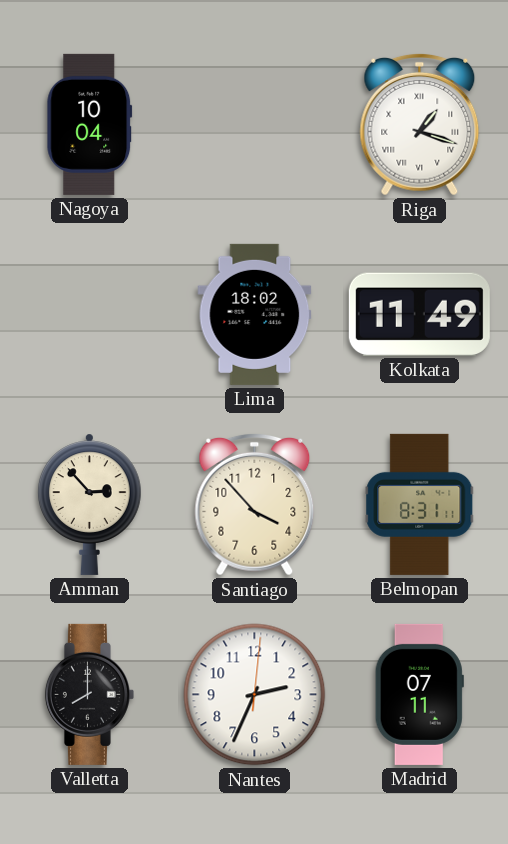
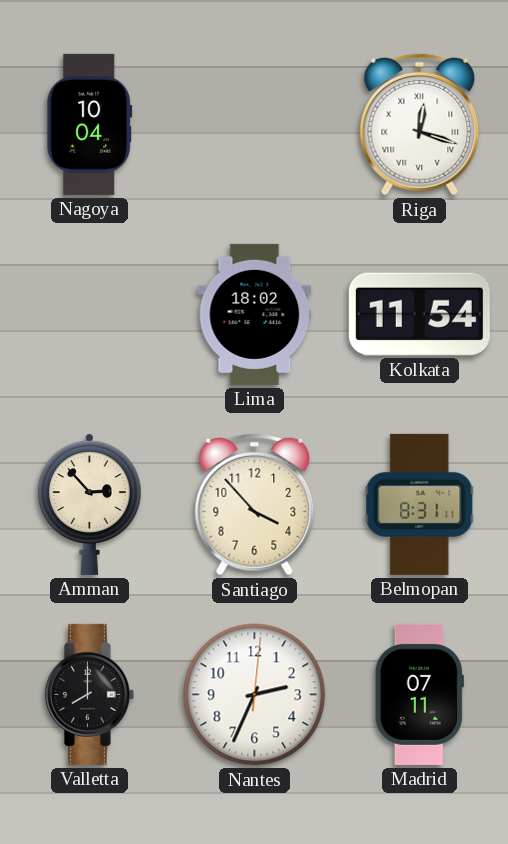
Riga: 1:18 -> 12:18 (420, 124)
Kolkata: 11:49 -> 11:54 (419, 314)
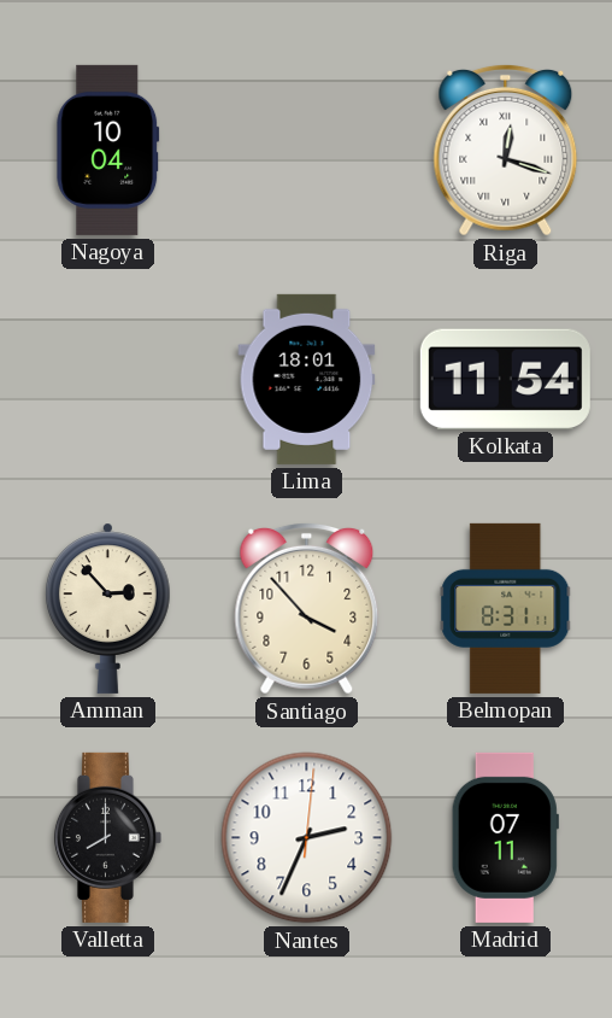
Lima: 18:02 -> 18:01 (307, 379)
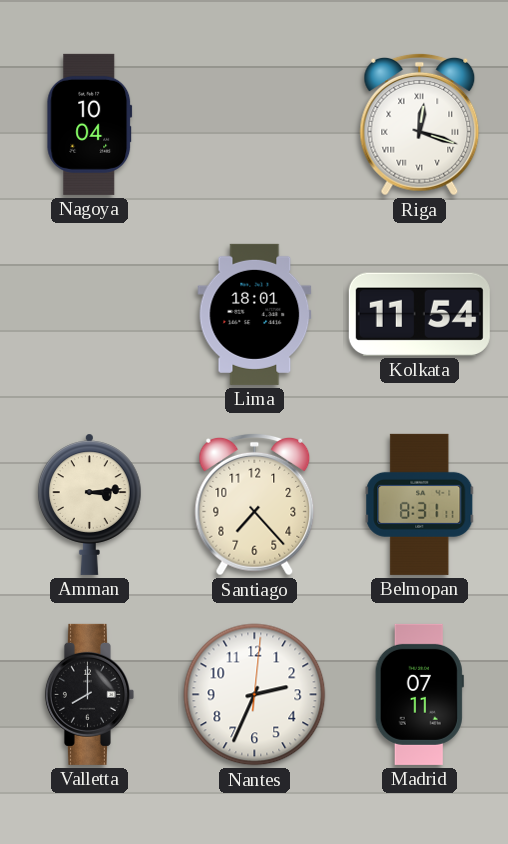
Amman: 2:53 -> 3:14 (89, 504)
Santiago: 3:53 -> 7:23 (255, 504)
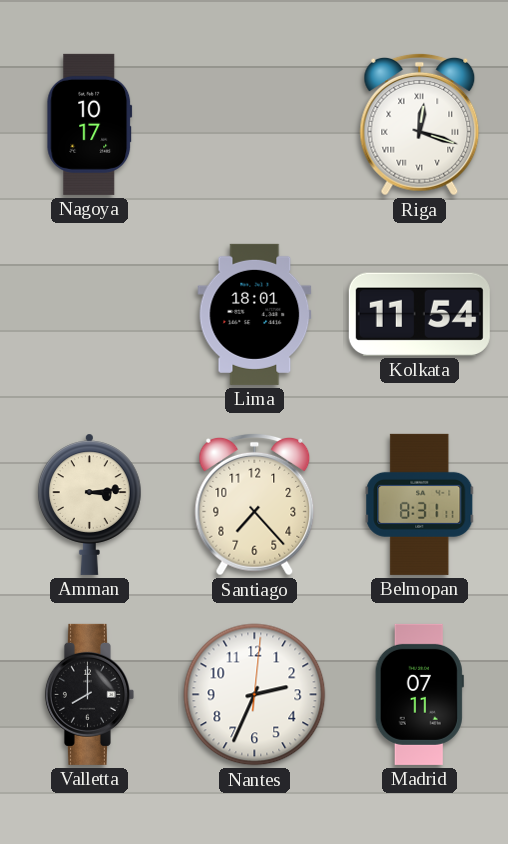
Nagoya: 10:04 -> 10:17 (90, 124)
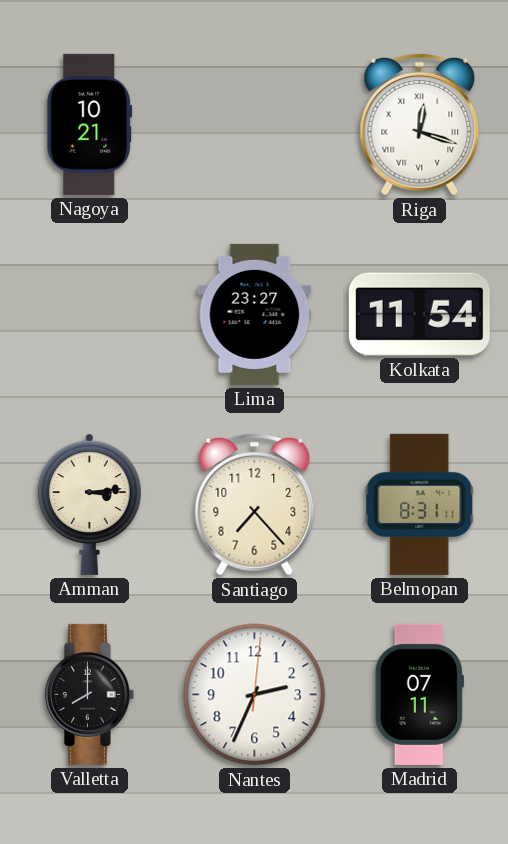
Nagoya: 10:17 -> 10:21 (90, 124)
Lima: 18:01 -> 23:27 (255, 314)
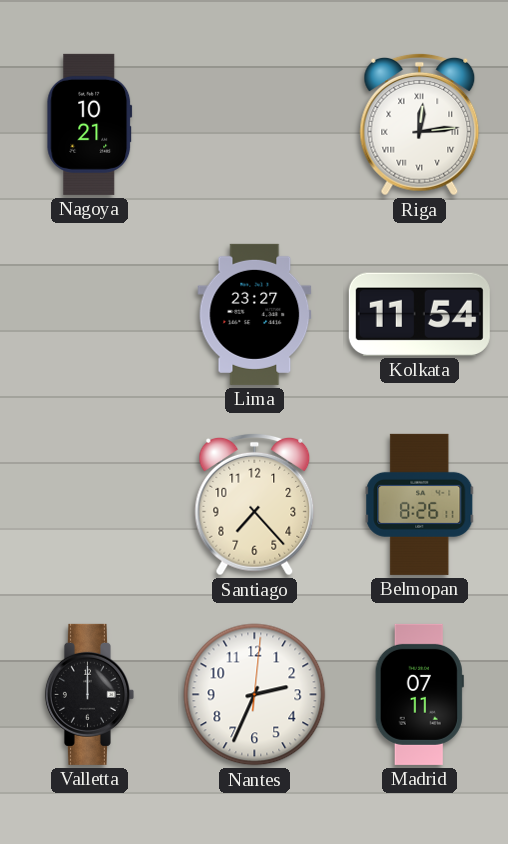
Riga: 12:18 -> 12:14 (420, 124)
Amman: 3:14 -> none (89, 504)
Belmopan: 8:31 -> 8:26 (420, 504)
Valletta: 8:00 -> 12:00 (89, 694)
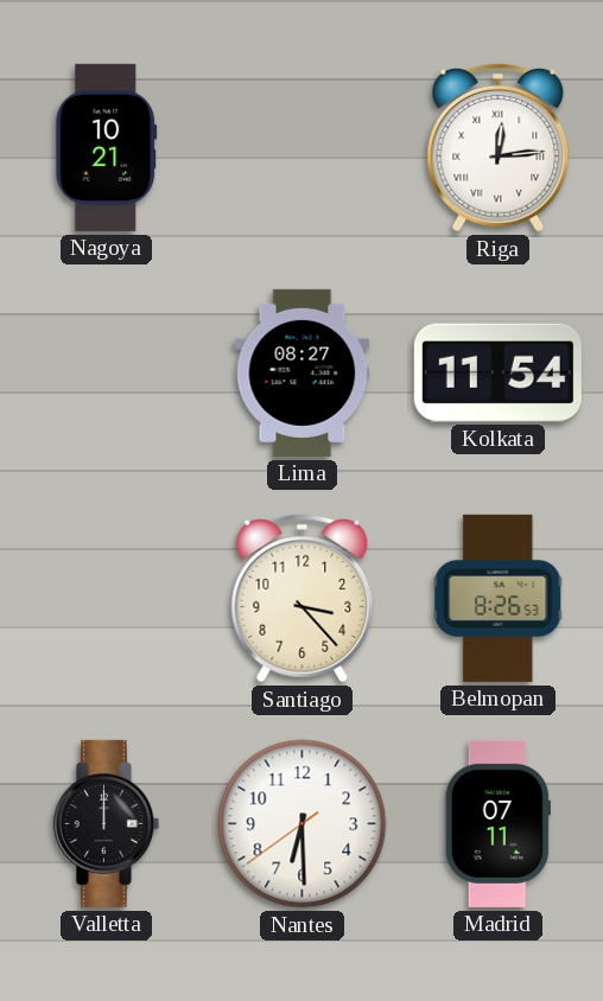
Lima: 23:27 -> 08:27 (303, 372)
Santiago: 7:23 -> 3:23 (303, 598)
Belmopan: 8:26:11 -> 8:26:53 (499, 598)
Nantes: 2:34 -> 6:29 (303, 824)
